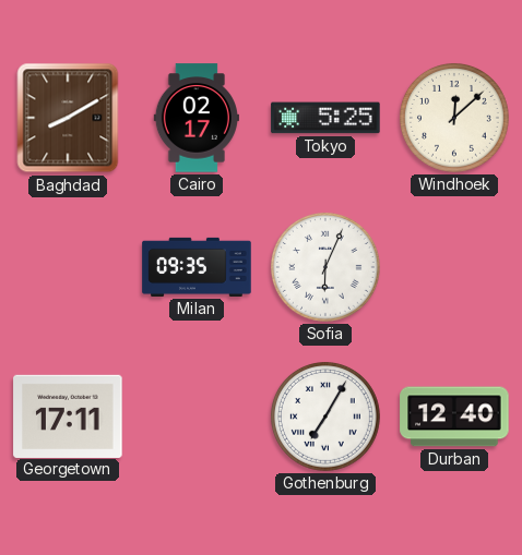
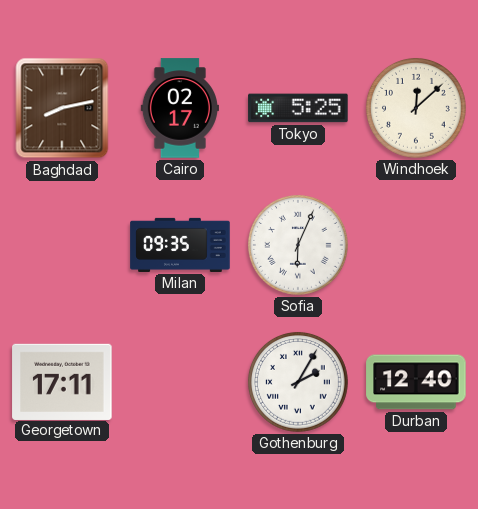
Baghdad: 8:10 -> 8:13 (62, 108)
Gothenburg: 7:05 -> 2:05 (298, 382)
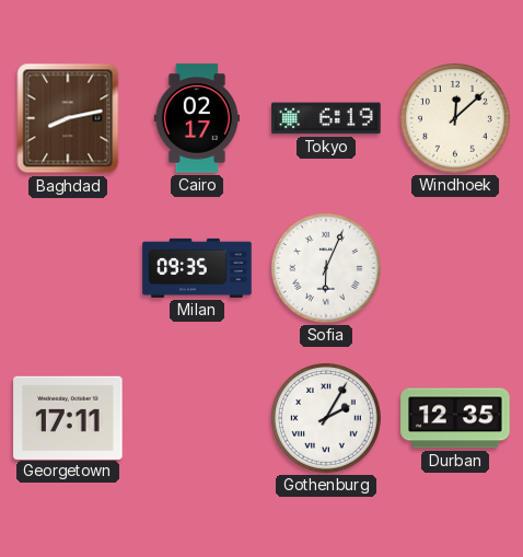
Tokyo: 5:25 -> 6:19 (326, 118)
Durban: 12:40 -> 12:35 (455, 418)
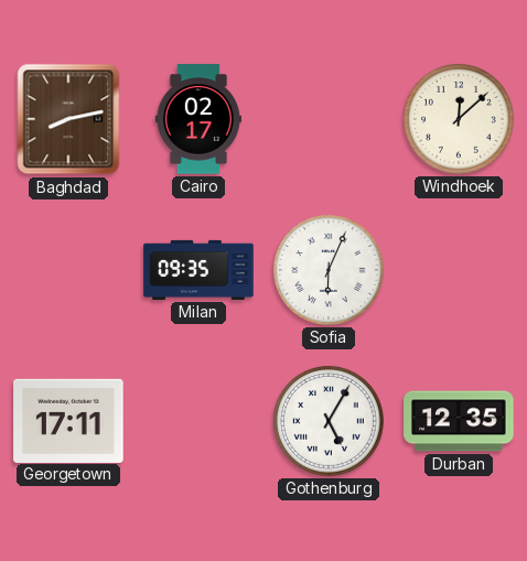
Tokyo: 6:19 -> none (326, 118)
Gothenburg: 2:05 -> 5:05 (329, 421)
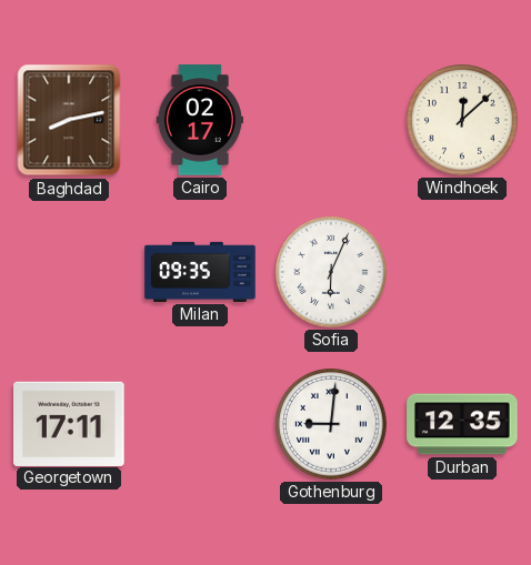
Gothenburg: 5:05 -> 9:01 (331, 424)
